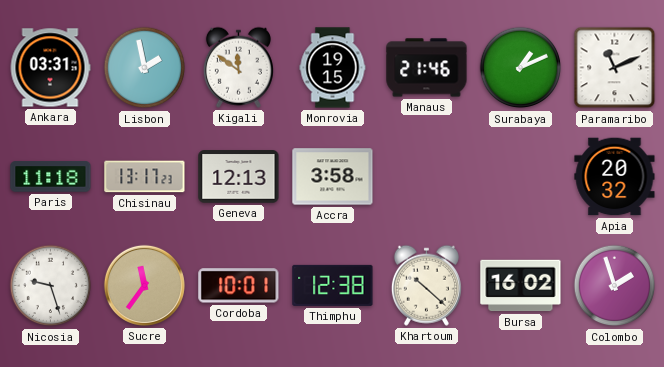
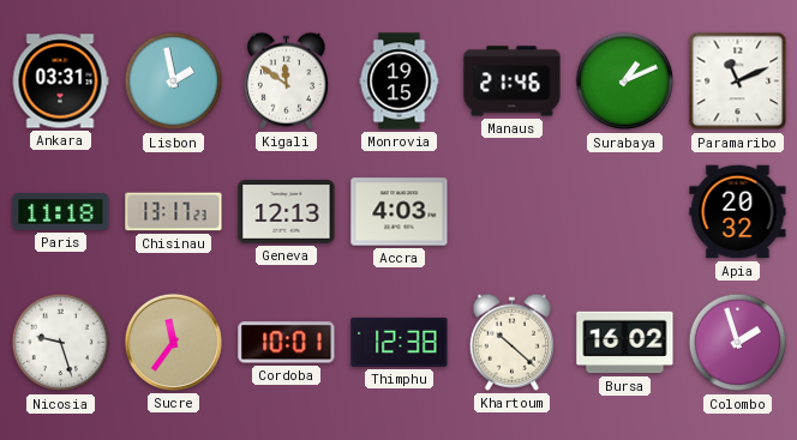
Accra: 3:58 -> 4:03 (400, 212)
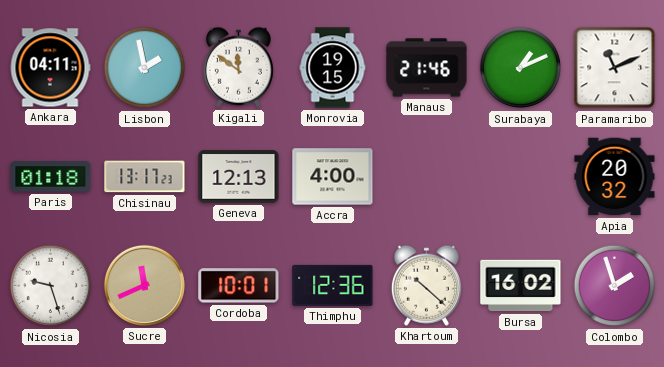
Ankara: 03:31 -> 04:11 (50, 68)
Paris: 11:18 -> 01:18 (51, 177)
Accra: 4:03 -> 4:00 (333, 177)
Sucre: 11:36 -> 11:41 (144, 285)
Thimphu: 12:38 -> 12:36 (333, 285)
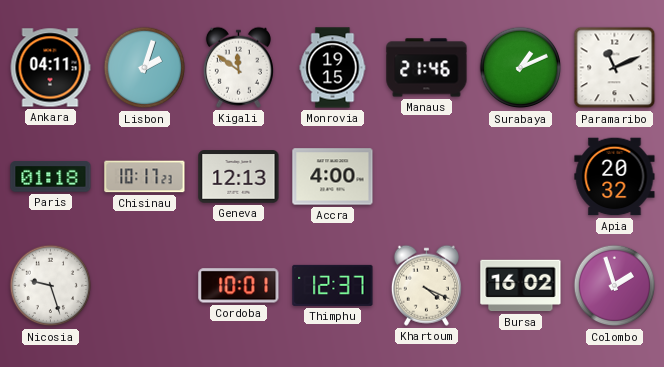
Lisbon: 1:58 -> 2:03 (145, 68)
Chisinau: 13:17 -> 10:17 (145, 177)
Sucre: 11:41 -> none (144, 285)
Thimphu: 12:36 -> 12:37 (333, 285)
Khartoum: 10:22 -> 4:19 (426, 285)
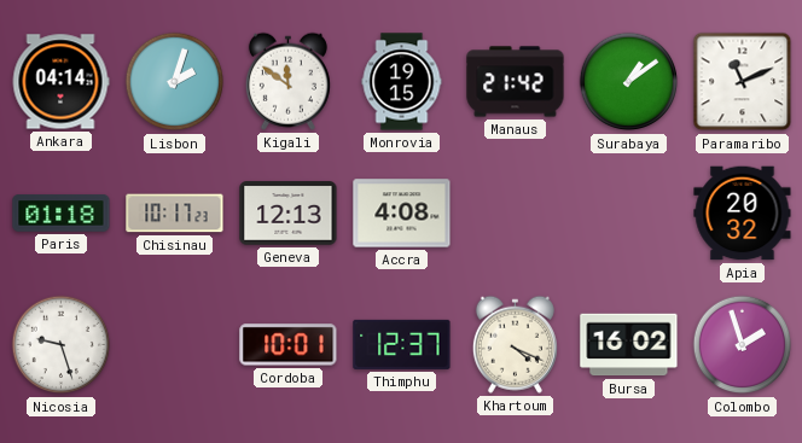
Ankara: 04:11 -> 04:14 (60, 82)
Manaus: 21:46 -> 21:42 (516, 82)
Surabaya: 1:11 -> 1:09 (629, 82)
Accra: 4:00 -> 4:08 (402, 214)
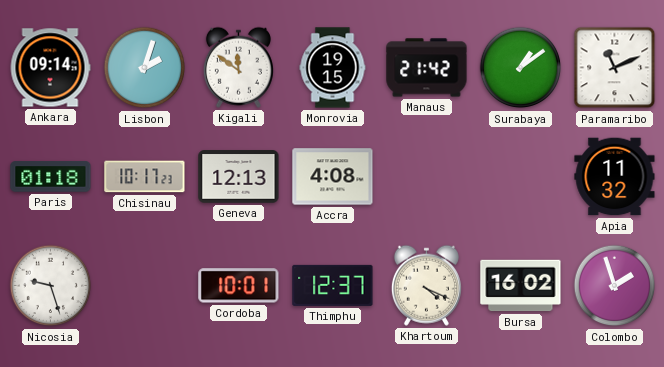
Ankara: 04:14 -> 09:14 (50, 68)
Apia: 20:32 -> 11:32 (615, 177)
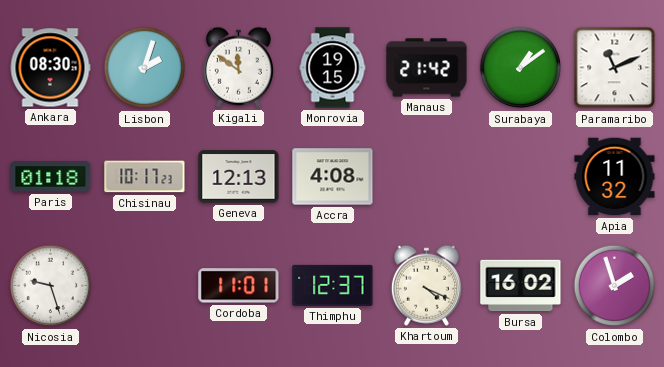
Ankara: 09:14 -> 08:30 (50, 68)
Cordoba: 10:01 -> 11:01 (239, 286)
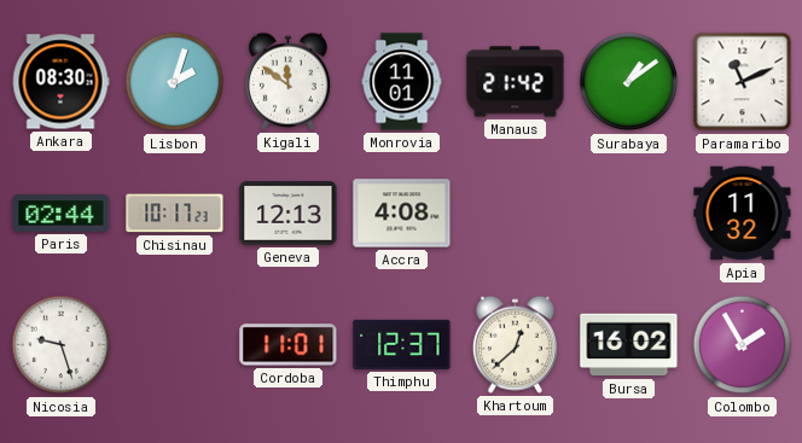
Monrovia: 19:15 -> 11:01 (402, 82)
Paris: 01:18 -> 02:44 (62, 214)
Khartoum: 4:19 -> 12:38 (515, 344)
Colombo: 1:57 -> 1:55 (743, 345)
